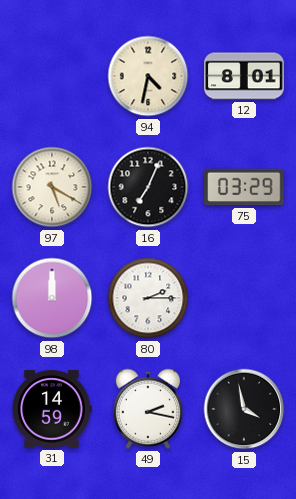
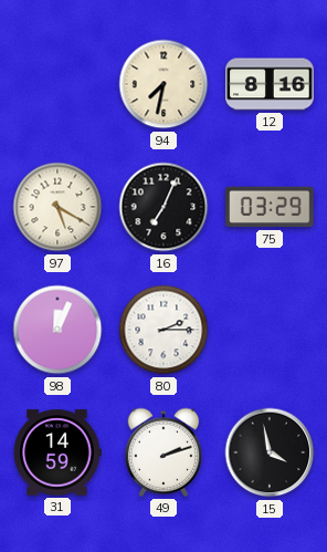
94: 4:32 -> 7:32 (163, 84)
12: 8:01 -> 8:16 (270, 84)
98: 12:00 -> 12:04 (57, 330)
49: 2:17 -> 2:12 (163, 452)
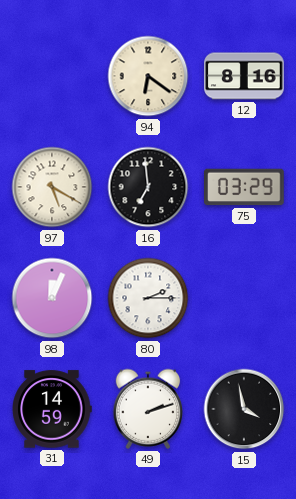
94: 7:32 -> 6:21 (148, 76)
16: 7:04 -> 6:59 (148, 187)
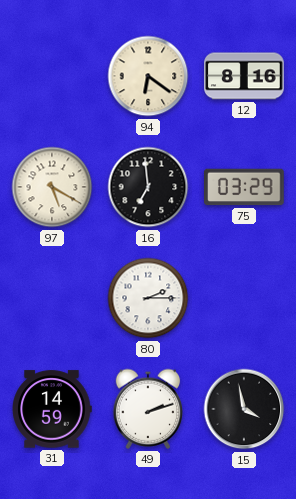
98: 12:04 -> none (52, 298)
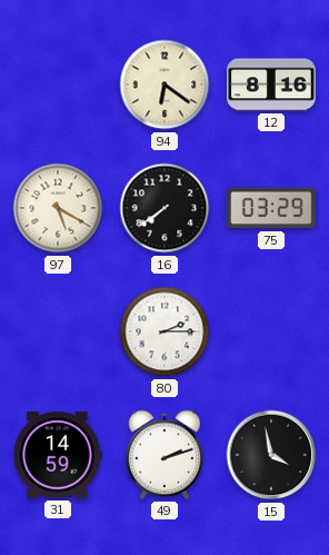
16: 6:59 -> 7:39 (164, 208)
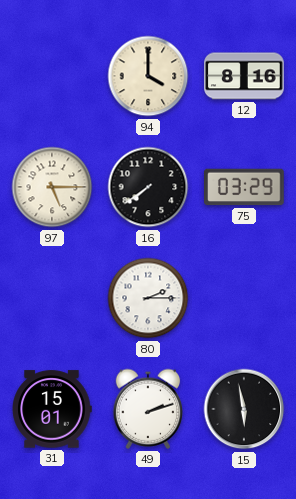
94: 6:21 -> 4:00 (148, 76)
97: 5:20 -> 5:15 (52, 187)
31: 14:59 -> 15:01 (52, 409)
15: 3:58 -> 5:58 (244, 409)
